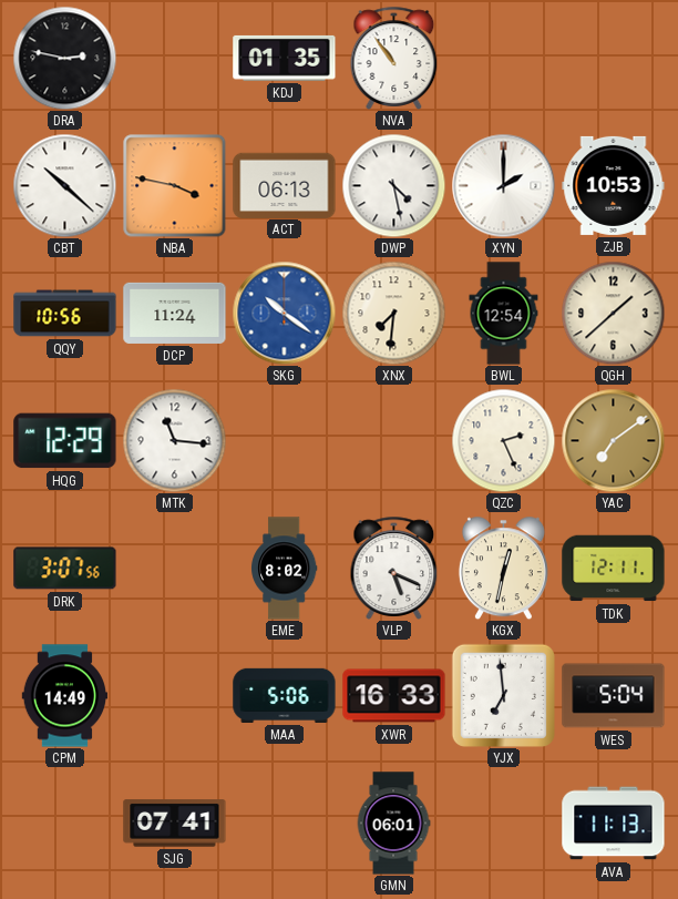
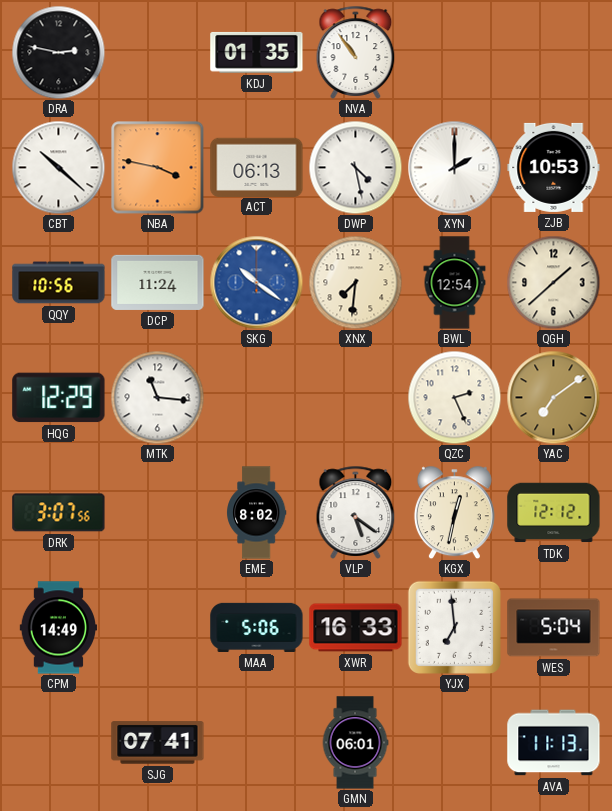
VLP: 5:19 -> 5:21 (356, 512)
TDK: 12:11 -> 12:12 (554, 513)
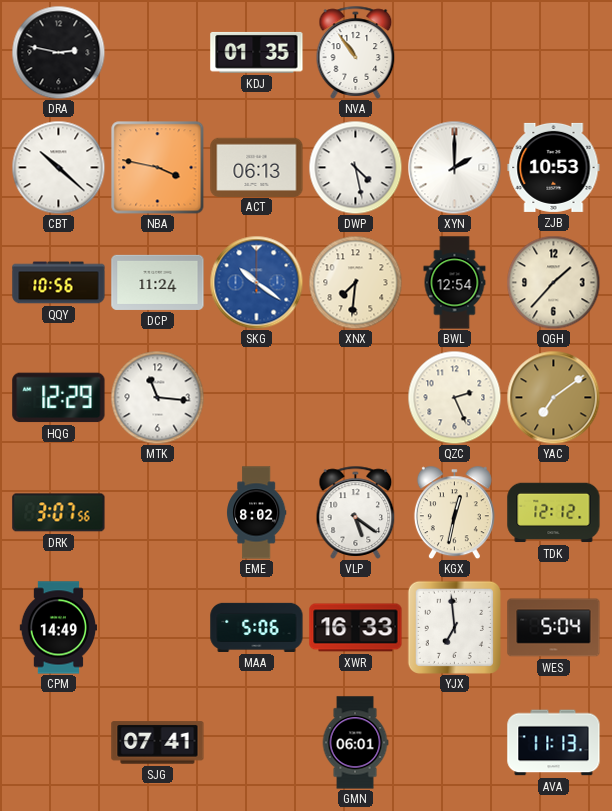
QGH: 1:38 -> 1:37 (553, 282)
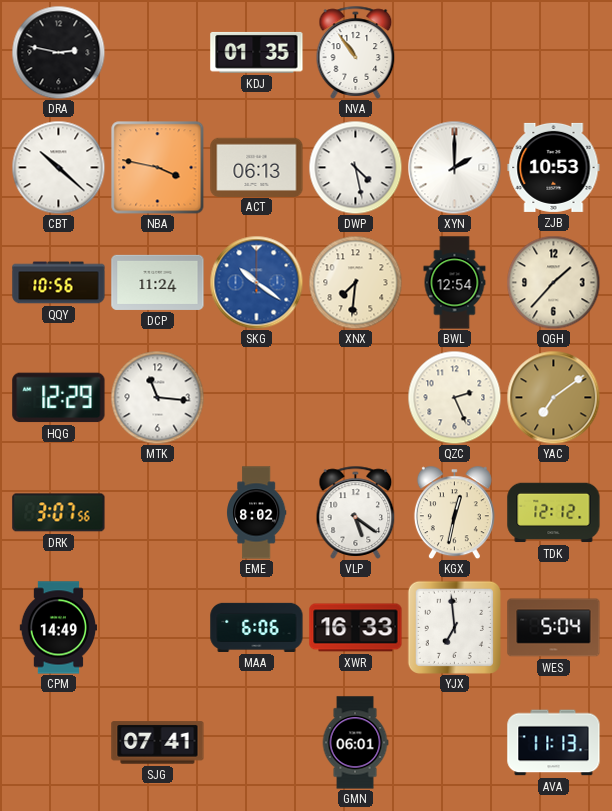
MAA: 5:06 -> 6:06 (257, 627)
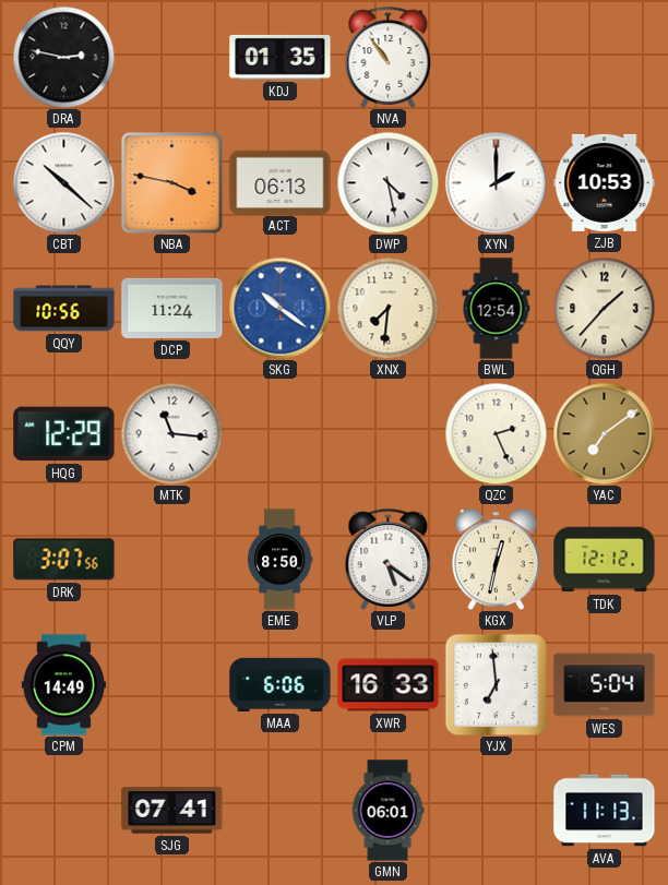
EME: 8:02 -> 8:50 (281, 560)
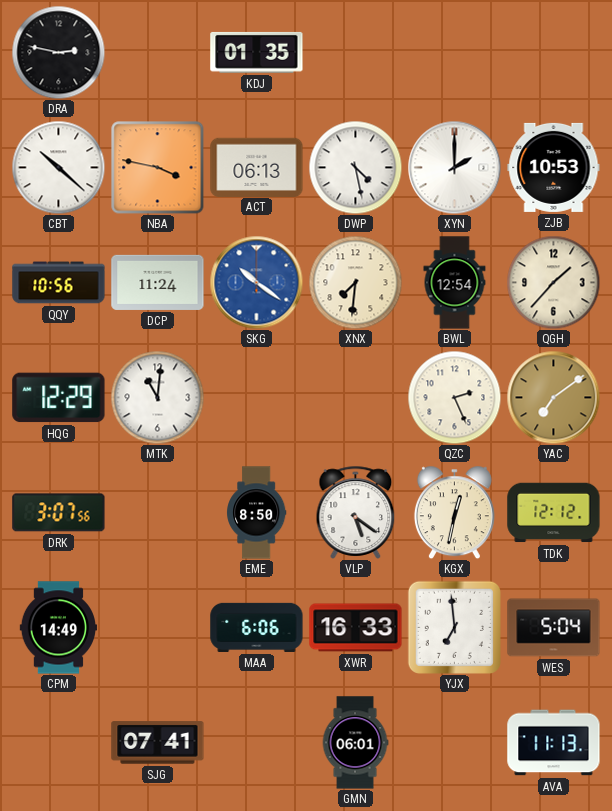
NVA: 10:54 -> none (389, 57)
MTK: 11:16 -> 11:01 (157, 397)
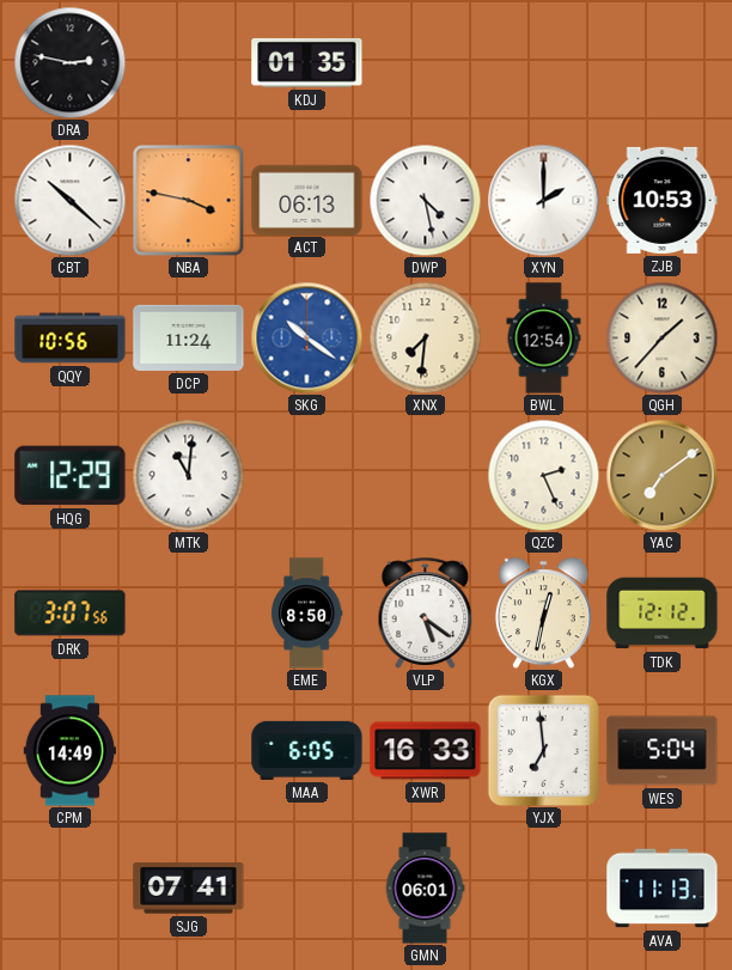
MAA: 6:06 -> 6:05 (307, 750)
